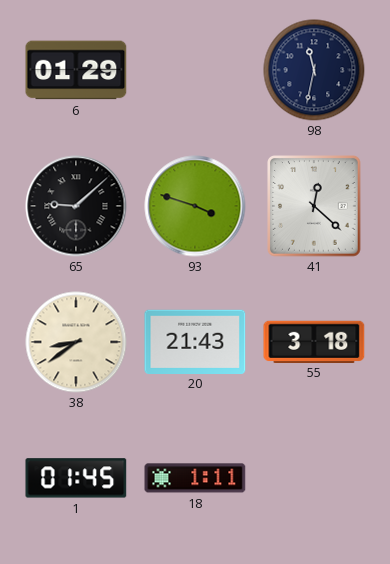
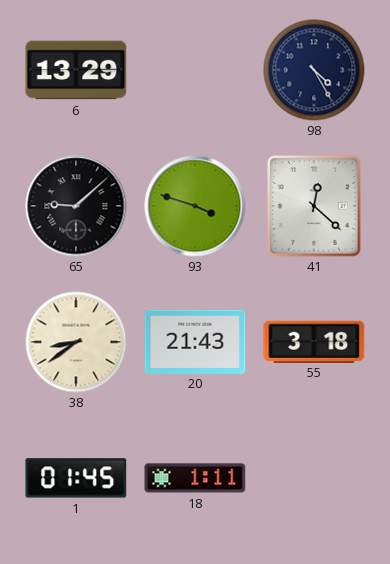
6: 01:29 -> 13:29 (76, 70)
98: 11:32 -> 4:25 (314, 70)
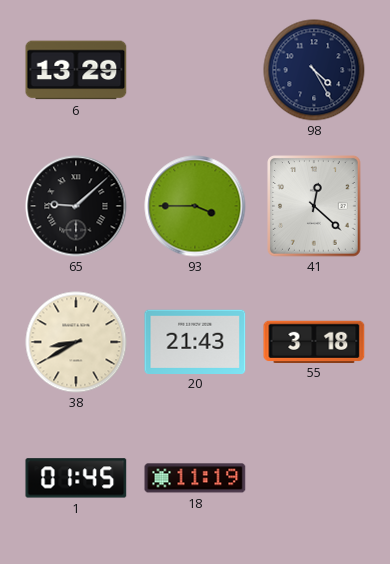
93: 3:48 -> 3:45 (195, 206)
38: 8:39 -> 8:40 (76, 342)
18: 1:11 -> 11:19 (195, 478)
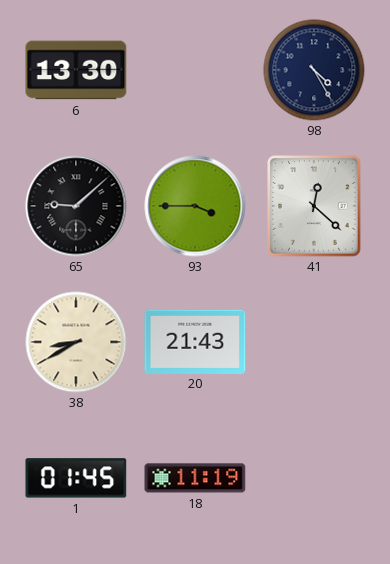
6: 13:29 -> 13:30 (76, 70)
55: 3:18 -> none (314, 341)
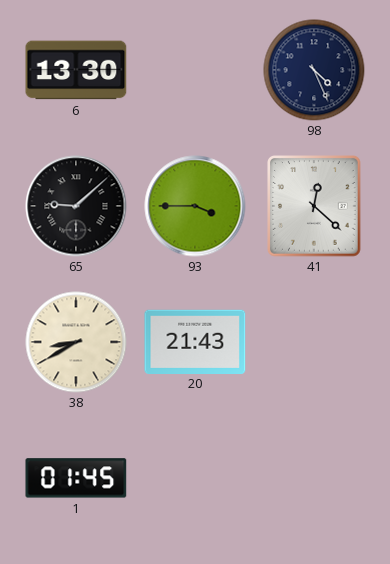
98: 4:25 -> 4:26 (314, 70)
18: 11:19 -> none (195, 478)
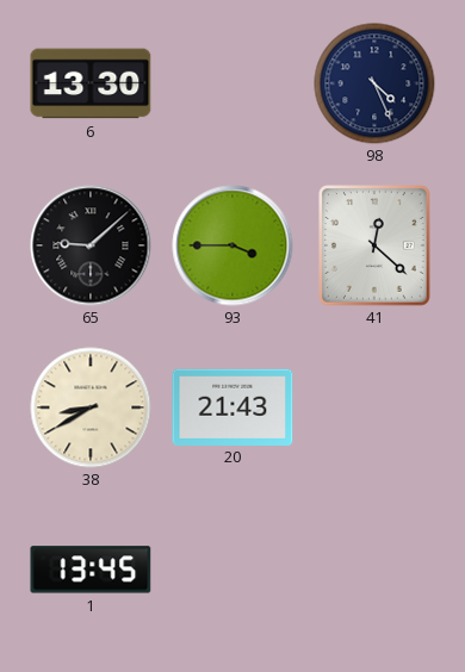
1: 01:45 -> 13:45 (91, 570)
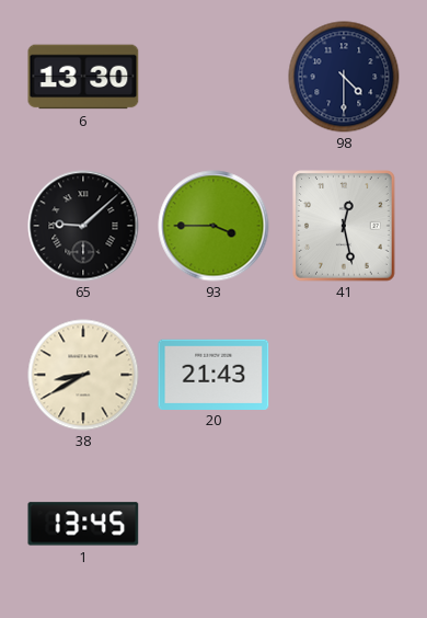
98: 4:26 -> 4:30 (344, 77)
41: 12:22 -> 12:28 (345, 226)
